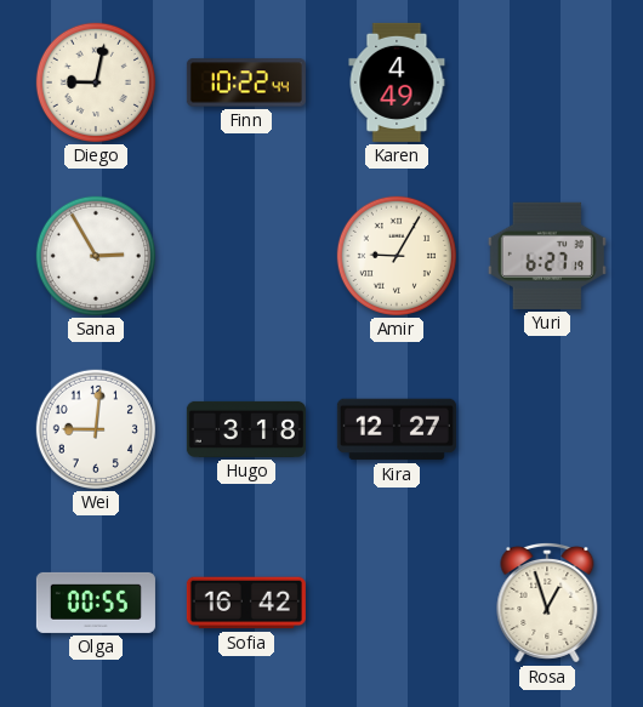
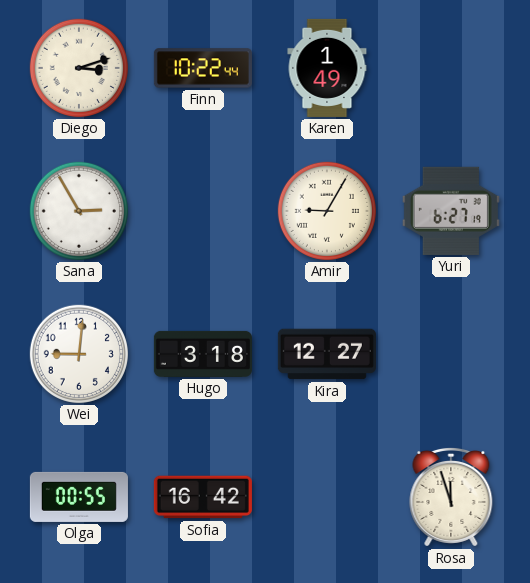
Diego: 9:02 -> 3:12 (79, 68)
Karen: 4:49 -> 1:49 (327, 68)
Rosa: 12:57 -> 11:57 (451, 497)
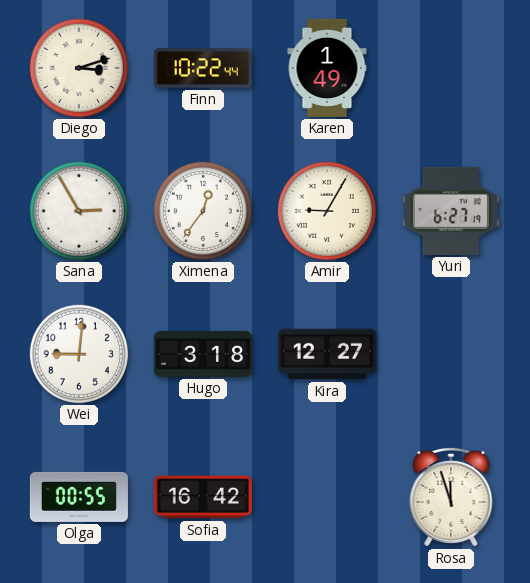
Ximena: none -> 12:36 (203, 211)
